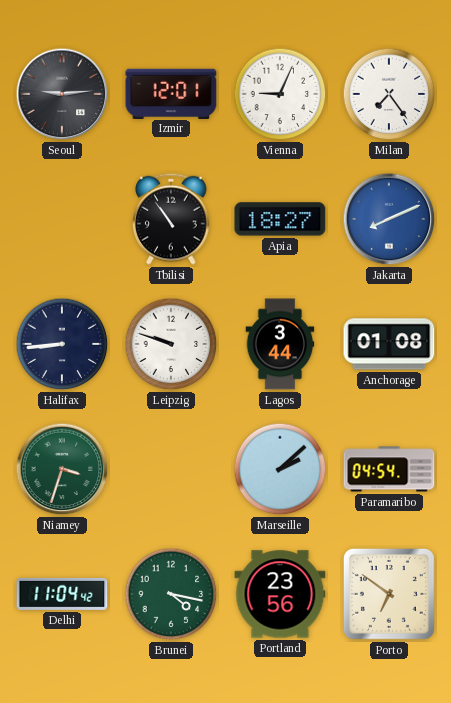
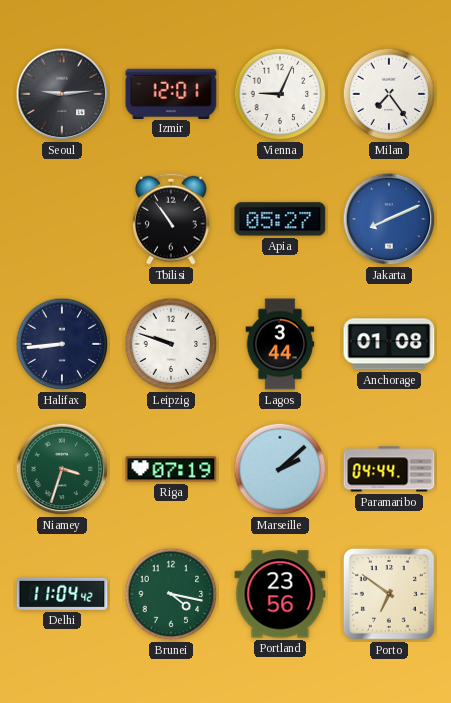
Apia: 18:27 -> 05:27 (280, 219)
Riga: none -> 07:19 (171, 469)
Paramaribo: 04:54 -> 04:44 (389, 469)
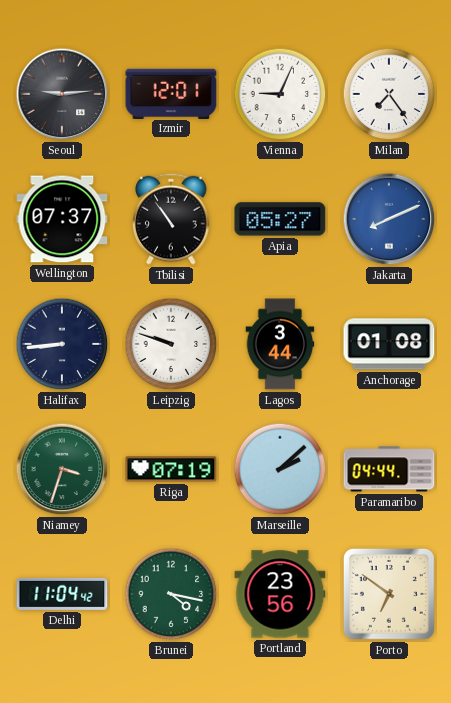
Wellington: none -> 07:37 (62, 219)
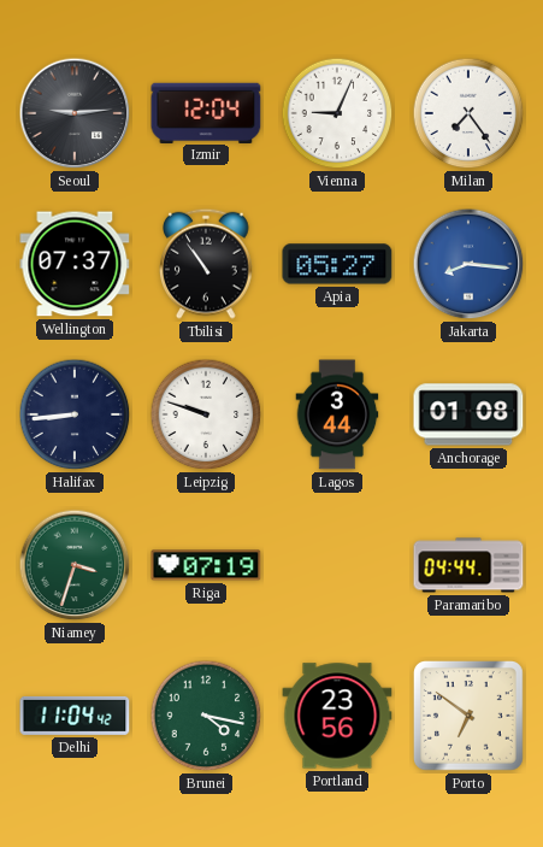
Izmir: 12:01 -> 12:04 (206, 112)
Jakarta: 8:11 -> 8:16 (468, 264)
Marseille: 2:08 -> none (280, 469)
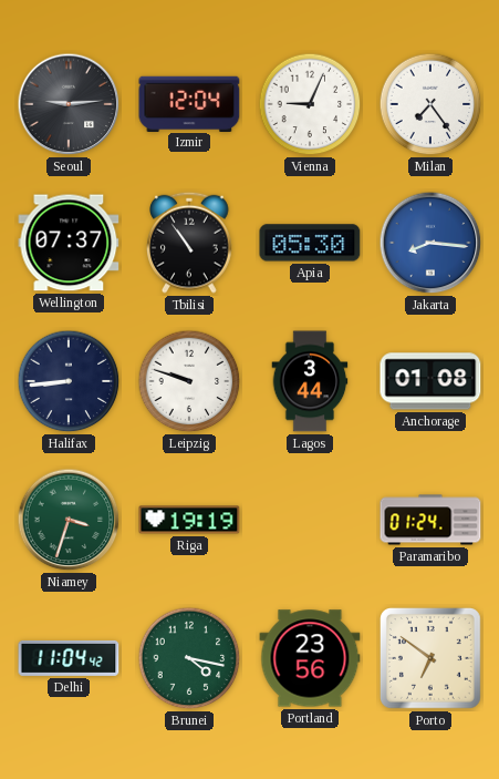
Apia: 05:27 -> 05:30 (310, 243)
Riga: 07:19 -> 19:19 (189, 520)
Paramaribo: 04:44 -> 01:24 (430, 520)
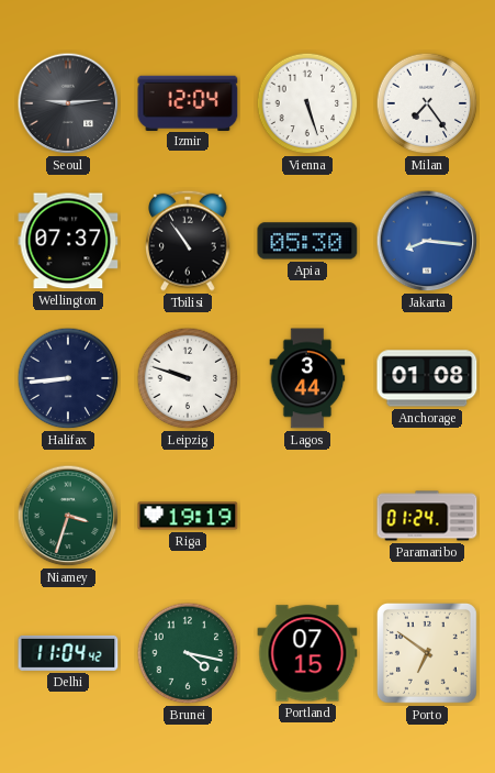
Vienna: 9:04 -> 5:27 (307, 103)
Portland: 23:56 -> 07:15 (307, 653)
